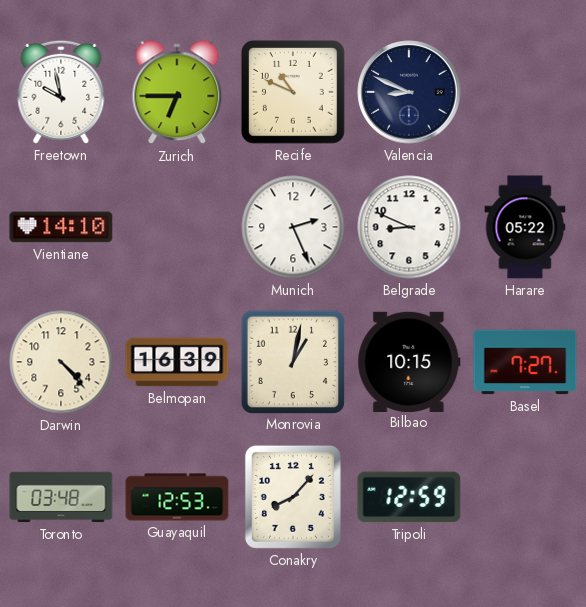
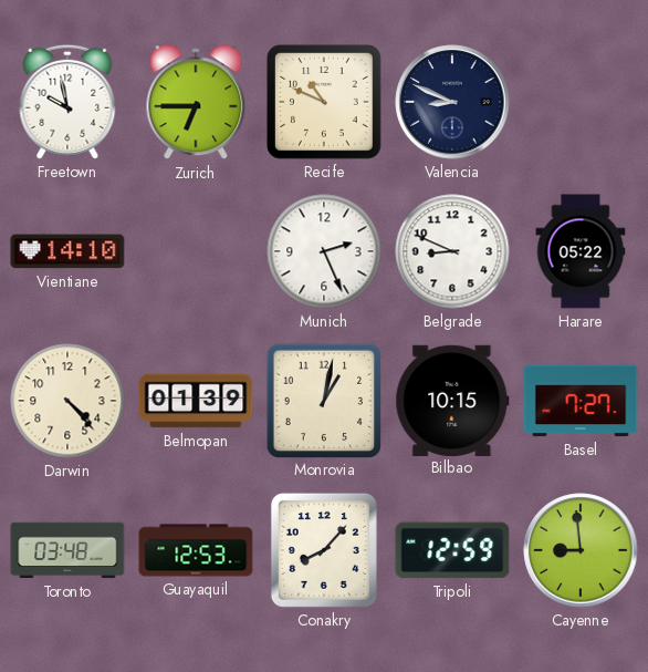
Belmopan: 16:39 -> 01:39 (196, 401)
Cayenne: none -> 8:59 (581, 550)
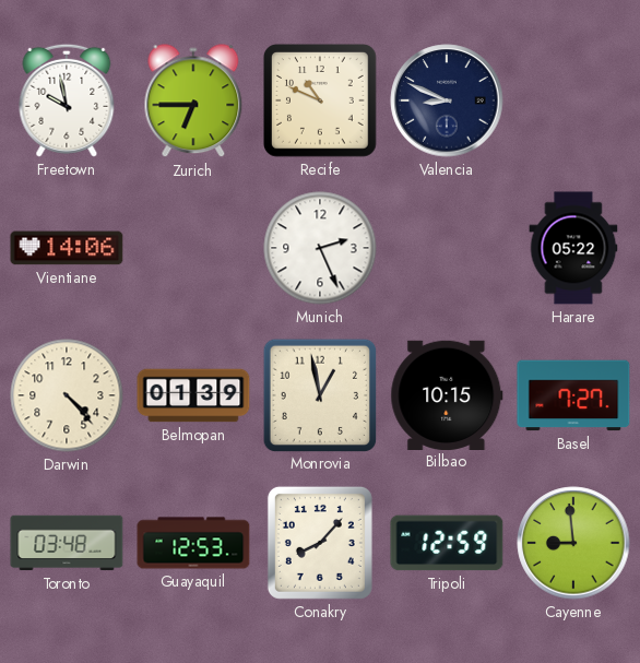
Vientiane: 14:10 -> 14:06 (67, 248)
Belgrade: 8:49 -> none (452, 251)
Monrovia: 1:02 -> 12:58 (319, 394)
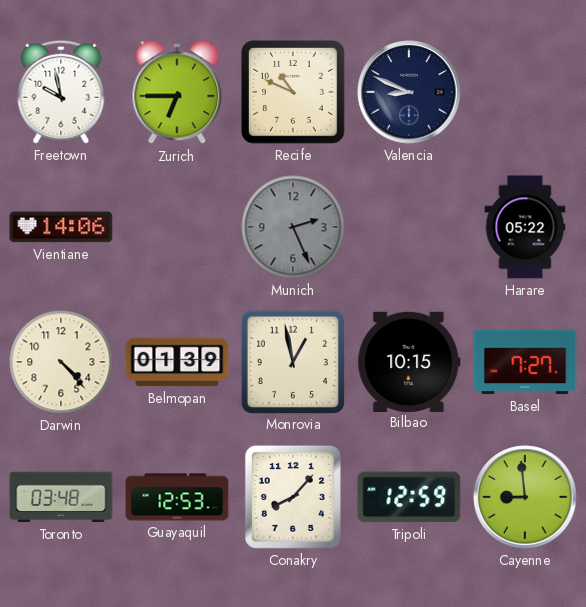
Munich dial: white -> grey (293, 227)
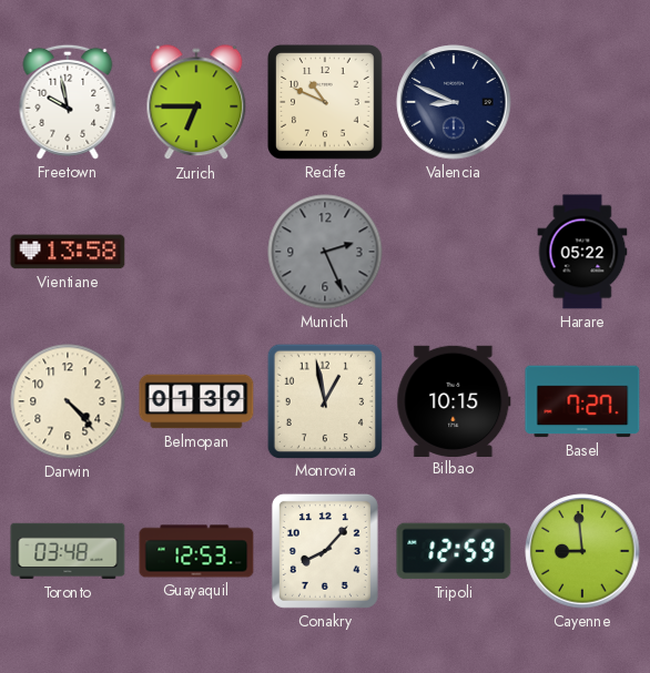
Vientiane: 14:06 -> 13:58 (68, 252)
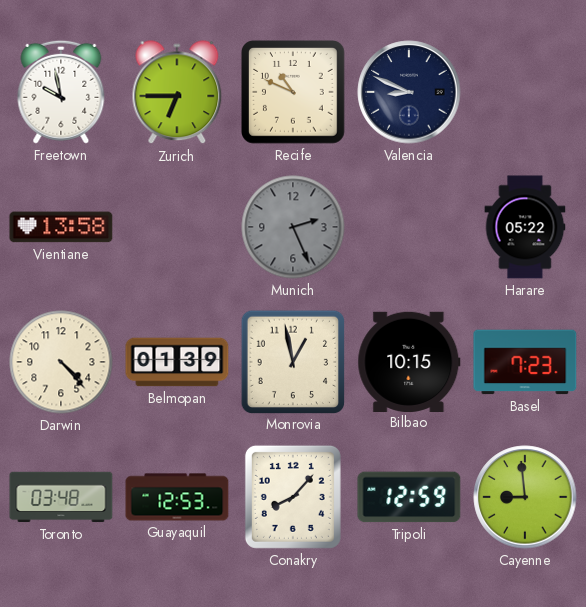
Basel: 7:27 -> 7:23 (525, 362)
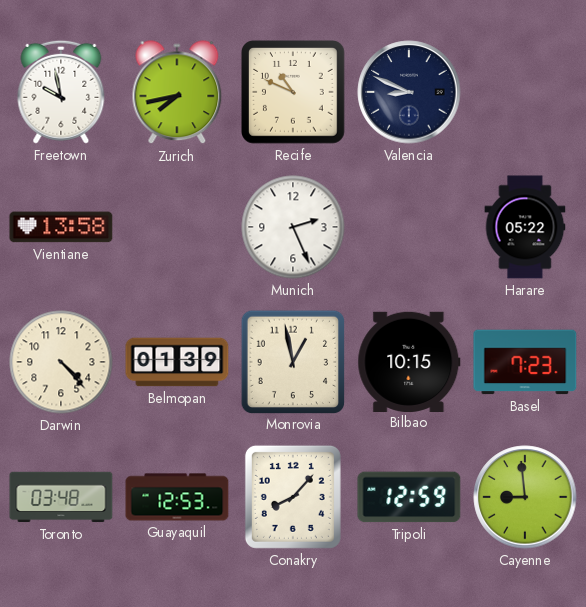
Zurich: 6:45 -> 7:43 (177, 93)
Munich dial: grey -> white (293, 227)
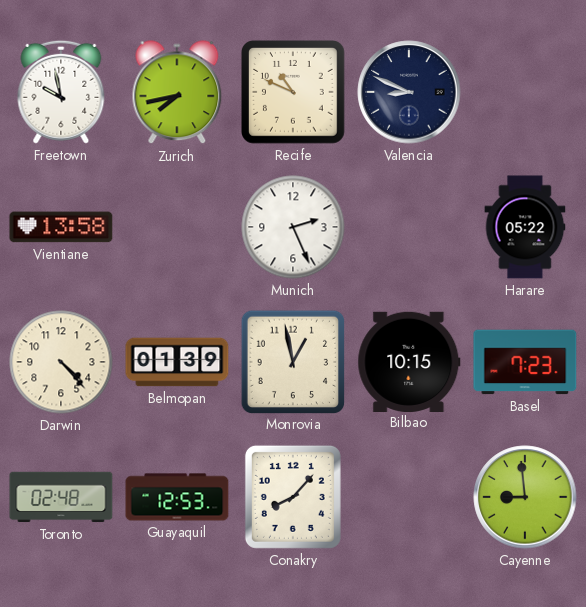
Toronto: 03:48 -> 02:48 (61, 497)
Tripoli: 12:59 -> none (409, 497)
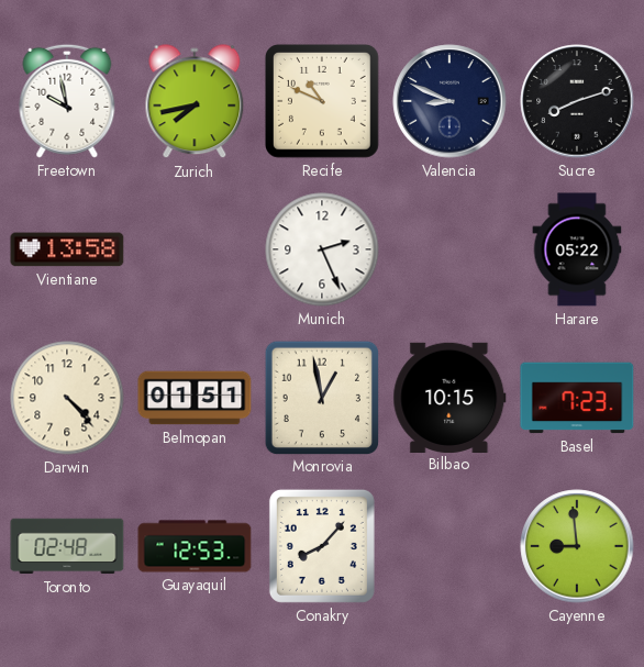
Sucre: none -> 8:12 (577, 101)
Belmopan: 01:39 -> 01:51 (195, 398)
